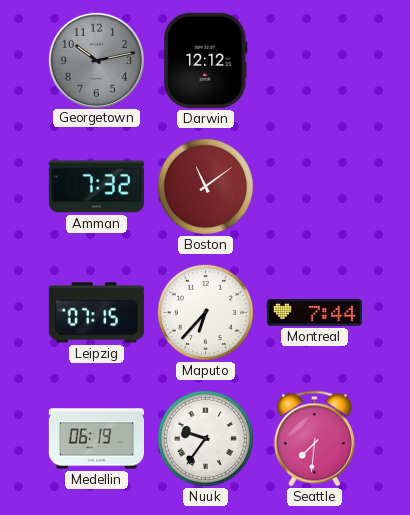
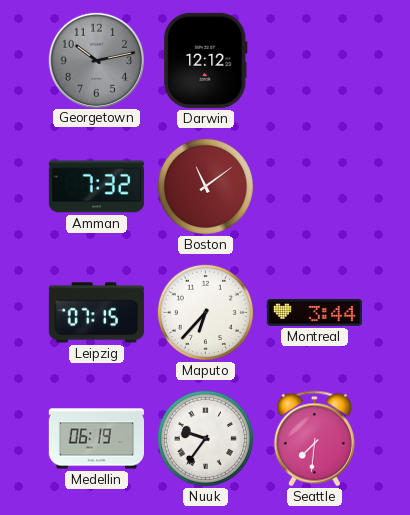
Montreal: 7:44 -> 3:44 (314, 313)
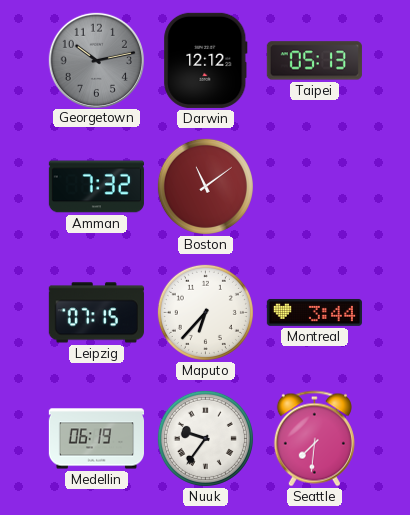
Taipei: none -> 05:13 (314, 61)
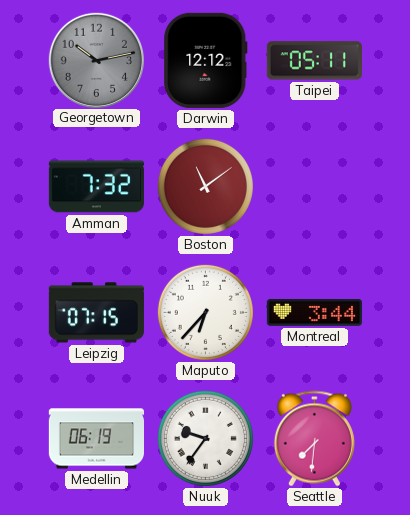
Taipei: 05:13 -> 05:11 (314, 61)
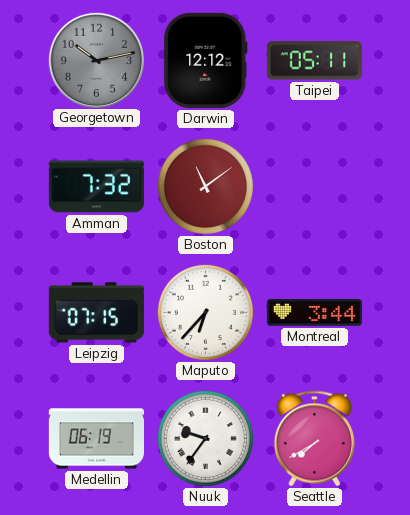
Seattle: 7:31 -> 7:40 (314, 439)
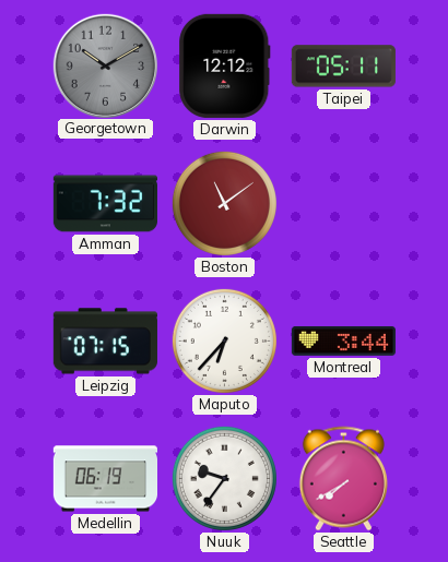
Georgetown: 10:13 -> 10:10 (105, 65)
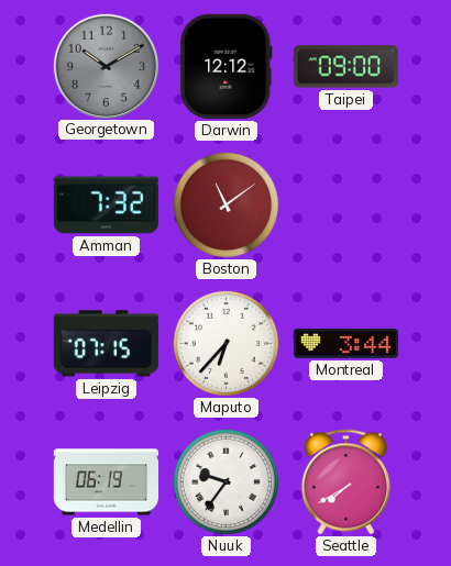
Taipei: 05:11 -> 09:00 (345, 67)
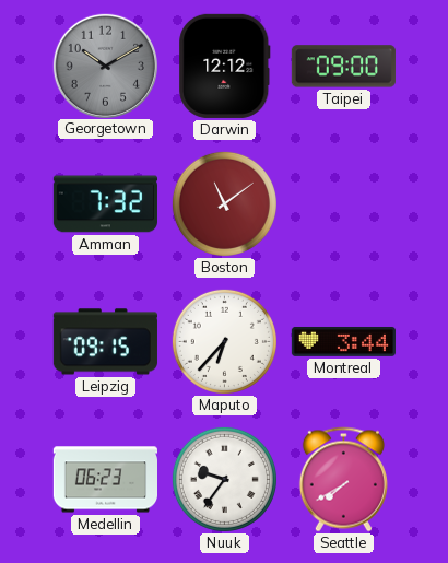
Leipzig: 07:15 -> 09:15 (105, 342)
Medellin: 06:19 -> 06:23 (105, 480)
